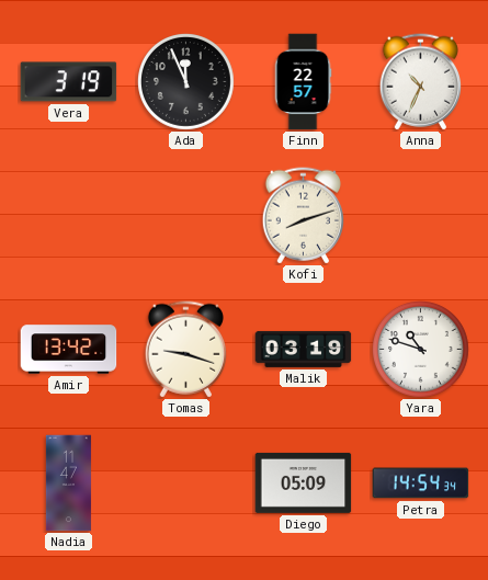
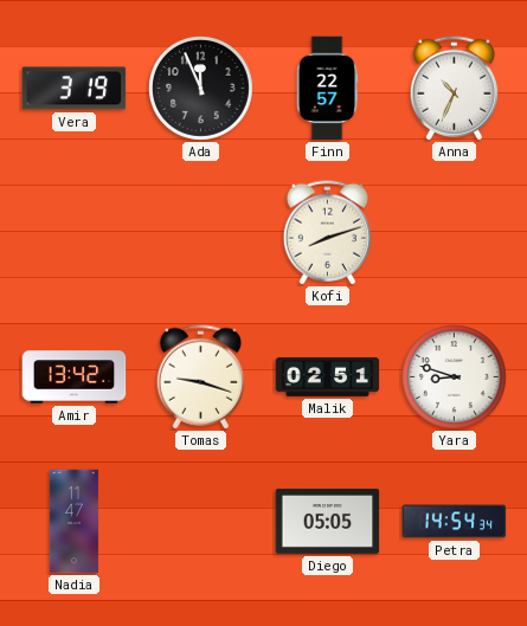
Malik: 03:19 -> 02:51 (328, 376)
Yara: 10:48 -> 8:48 (455, 377)
Diego: 05:09 -> 05:05 (328, 521)
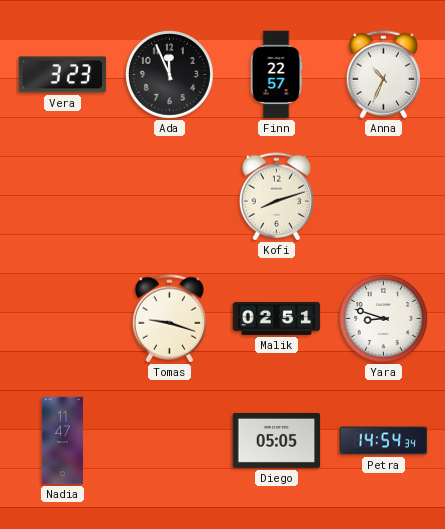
Vera: 3:19 -> 3:23 (63, 75)
Amir: 13:42 -> none (75, 377)
